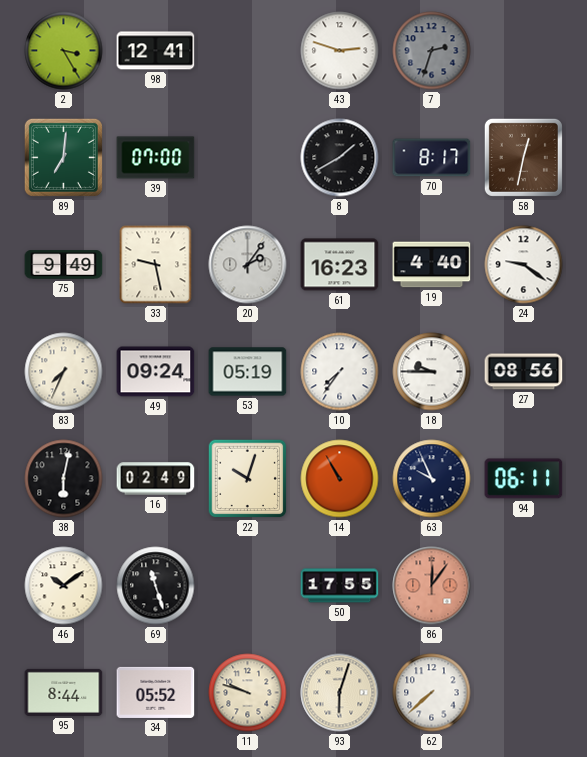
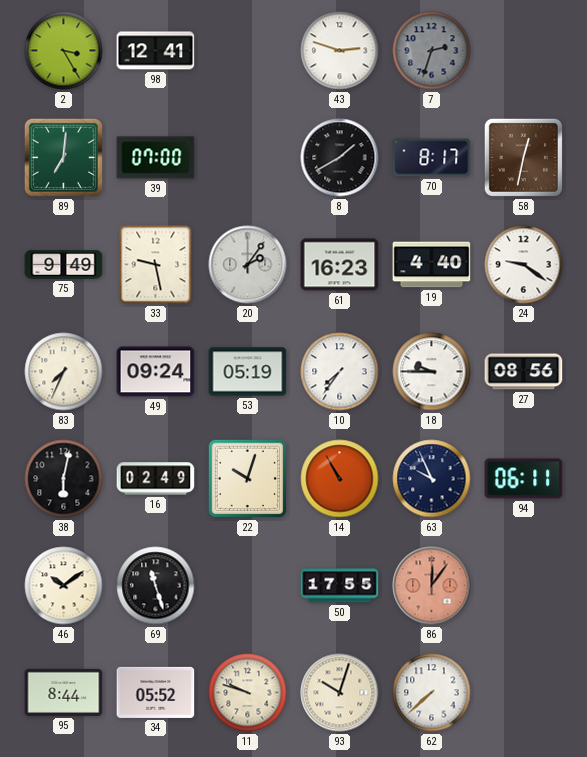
93: 6:03 -> 10:03 (340, 693)
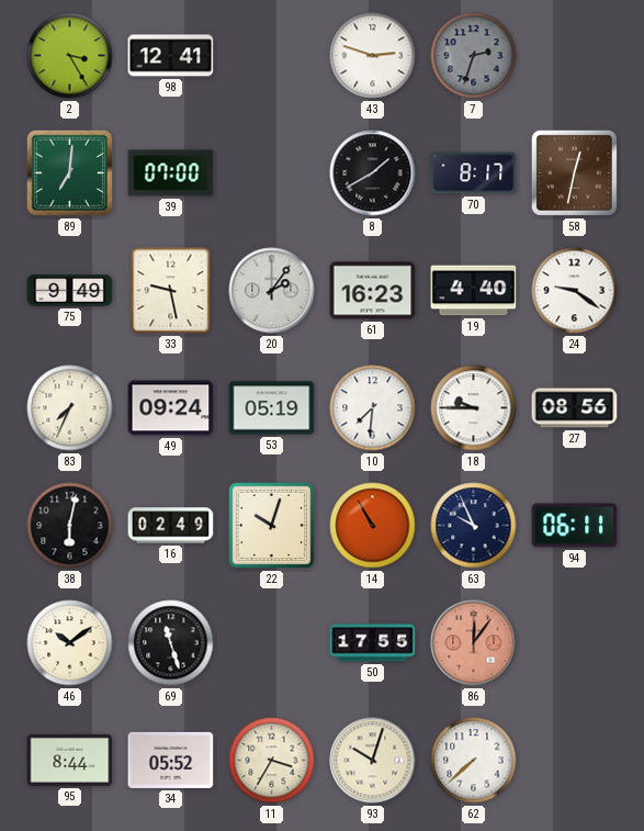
10: 7:36 -> 7:31 (373, 408)
11: 9:48 -> 3:35 (272, 761)
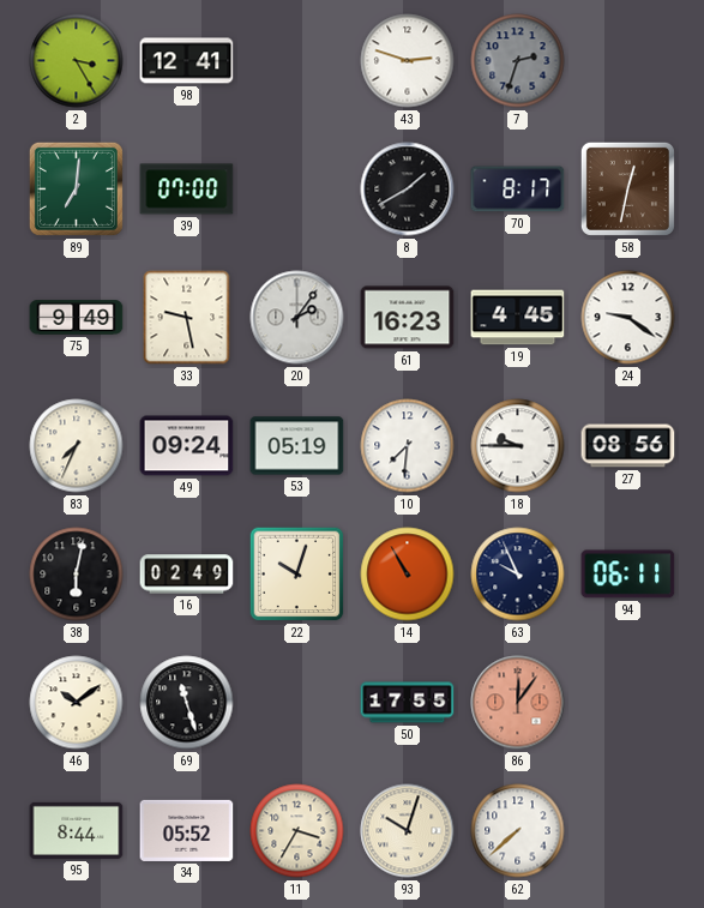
19: 4:40 -> 4:45 (518, 318)
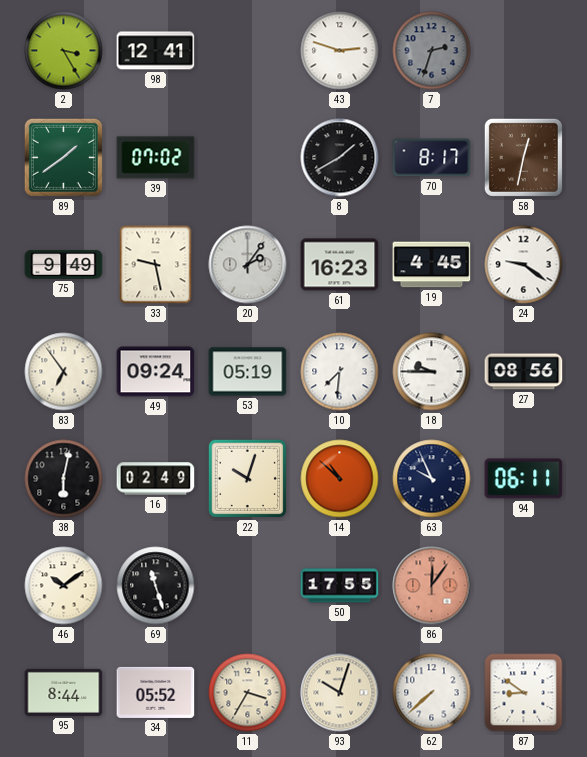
89: 7:01 -> 1:39 (63, 157)
39: 07:00 -> 07:02 (156, 158)
83: 7:34 -> 6:54 (64, 372)
14: 10:55 -> 10:52 (340, 479)
87: none -> 8:51 (524, 693)
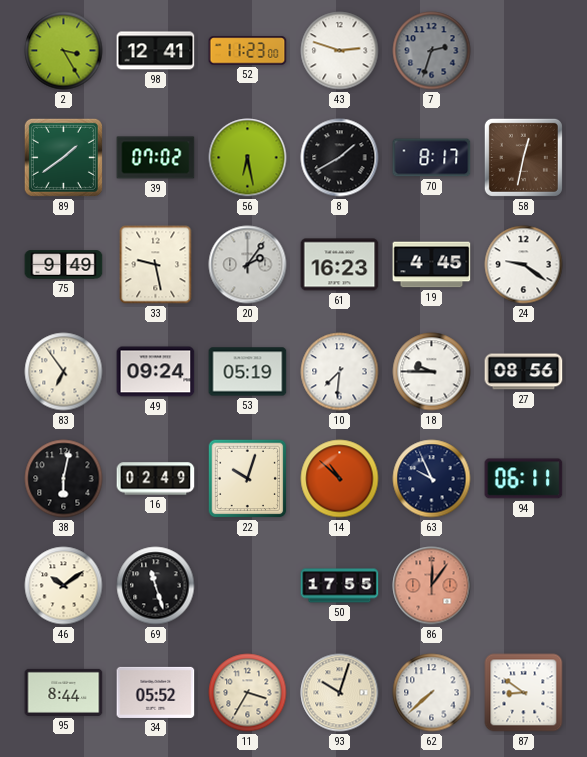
52: none -> 11:23 (248, 51)
56: none -> 6:28 (248, 158)
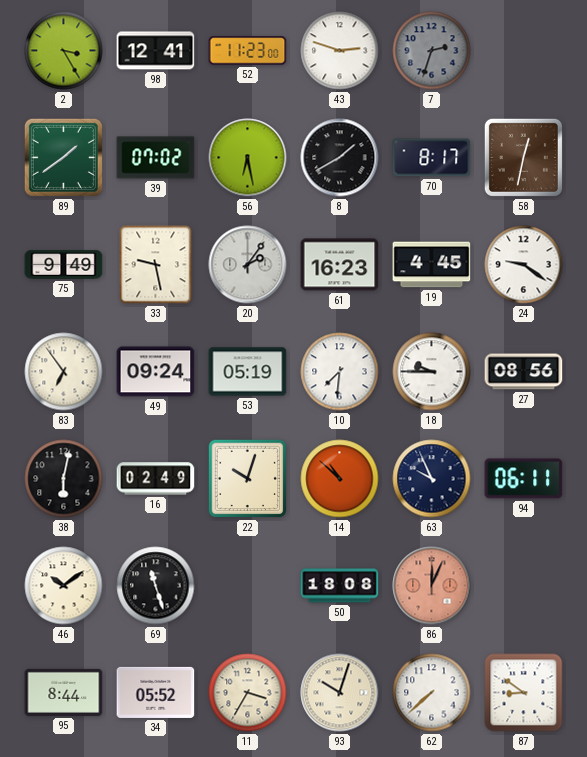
50: 17:55 -> 18:08 (340, 586)
86: 12:06 -> 12:04 (432, 586)
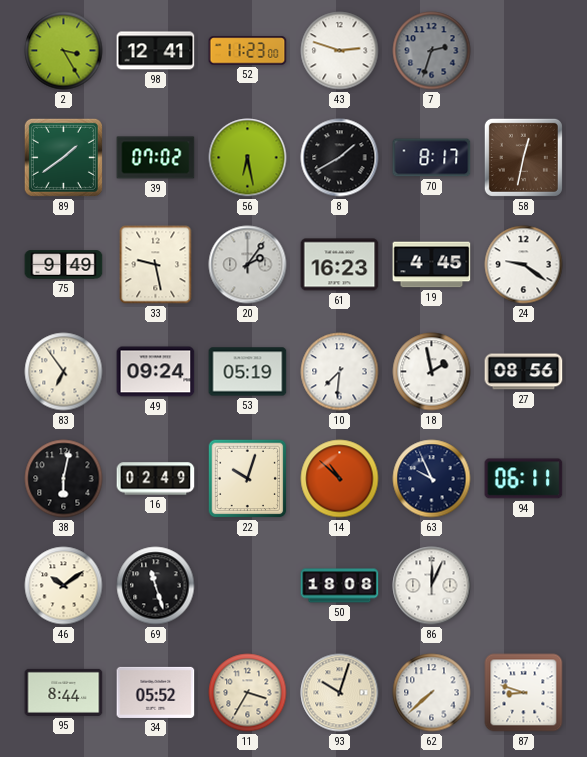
18: 9:45 -> 1:58 (432, 372)
86 dial: salmon -> white (432, 586)
87: 8:51 -> 8:48 (524, 693)
